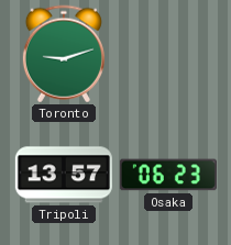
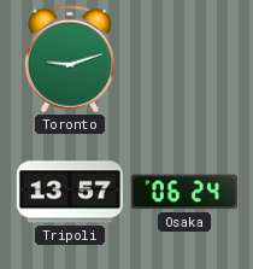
Osaka: 06:23 -> 06:24 (184, 192)
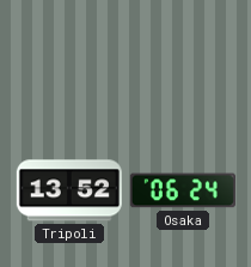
Toronto: 9:12 -> none (70, 59)
Tripoli: 13:57 -> 13:52 (69, 190)
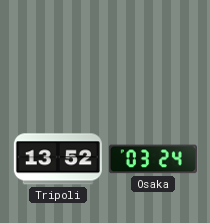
Osaka: 06:24 -> 03:24 (153, 159)
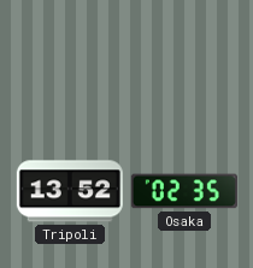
Osaka: 03:24 -> 02:35 (184, 191)
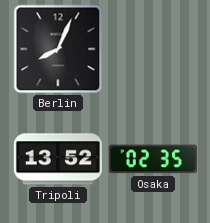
Berlin: none -> 8:04 (58, 49)
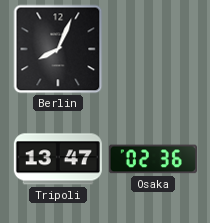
Tripoli: 13:52 -> 13:47 (58, 159)
Osaka: 02:35 -> 02:36 (153, 159)
